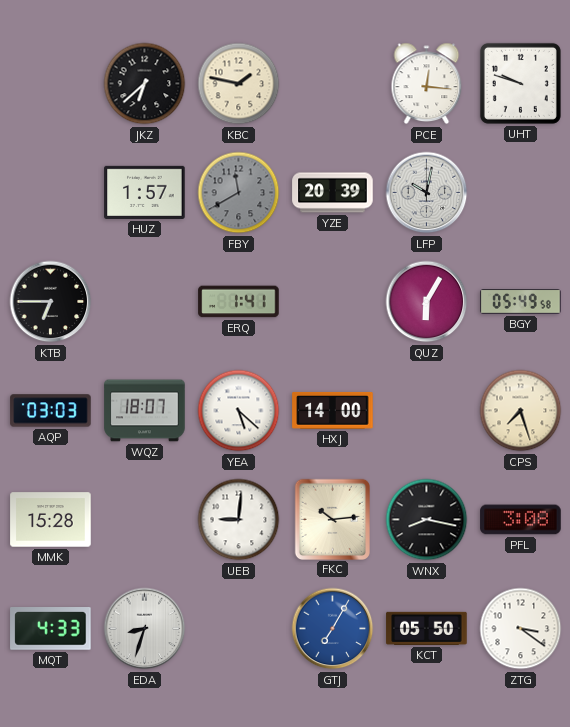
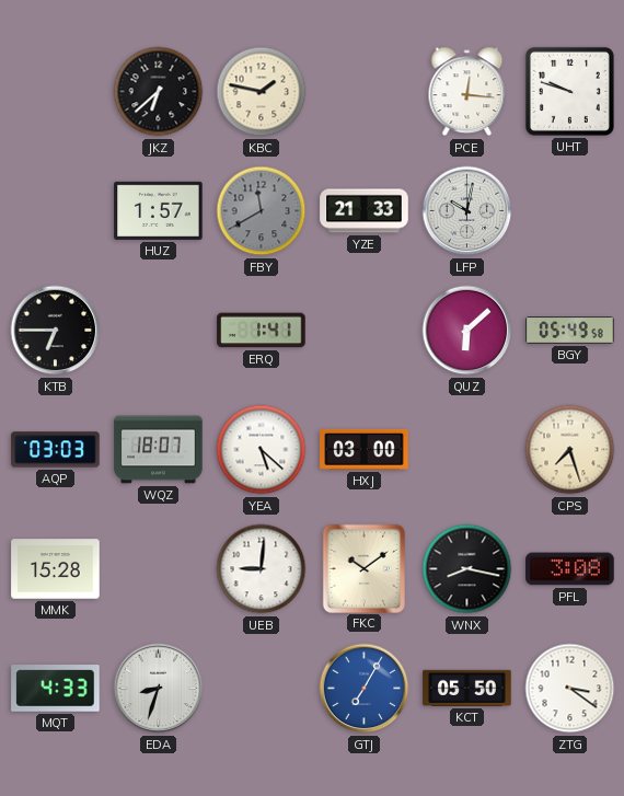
YZE: 20:39 -> 21:33 (365, 211)
QUZ: 6:05 -> 6:08 (467, 331)
HXJ: 14:00 -> 03:00 (365, 449)
FKC: 10:14 -> 10:09 (363, 568)
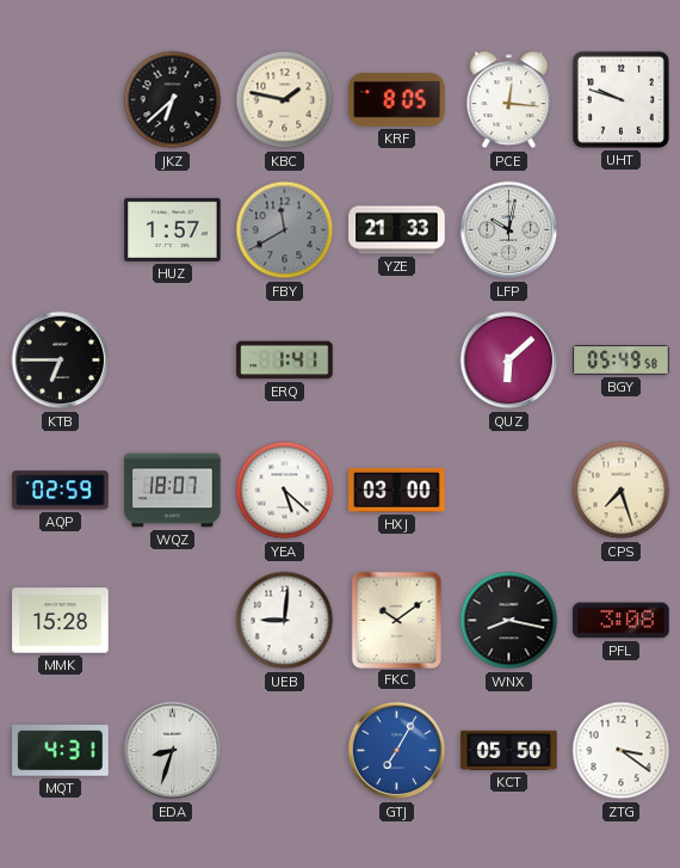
KRF: none -> 8:05 (397, 100)
AQP: 03:03 -> 02:59 (61, 491)
MQT: 4:33 -> 4:31 (61, 751)
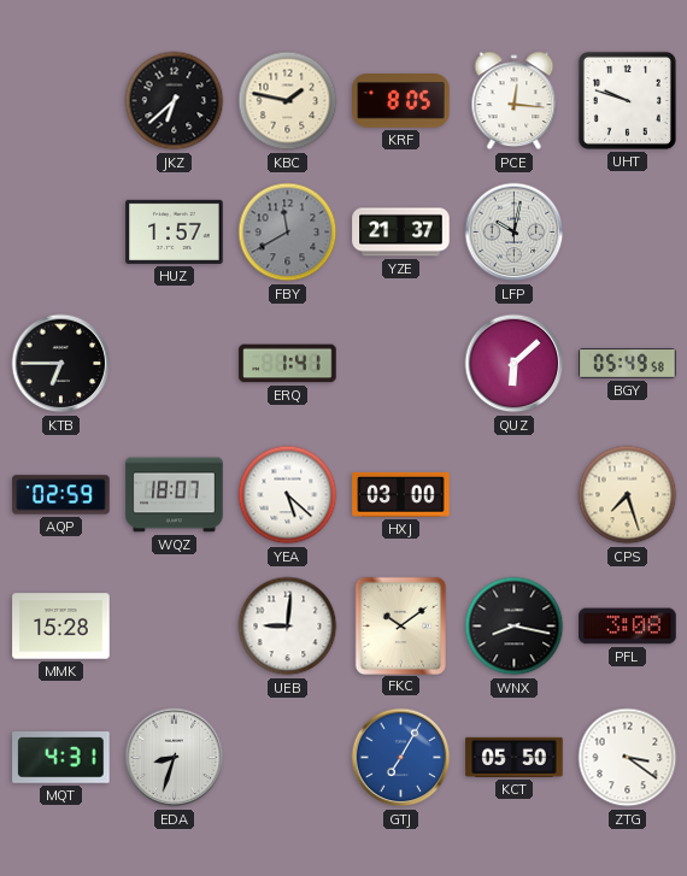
YZE: 21:33 -> 21:37 (401, 233)
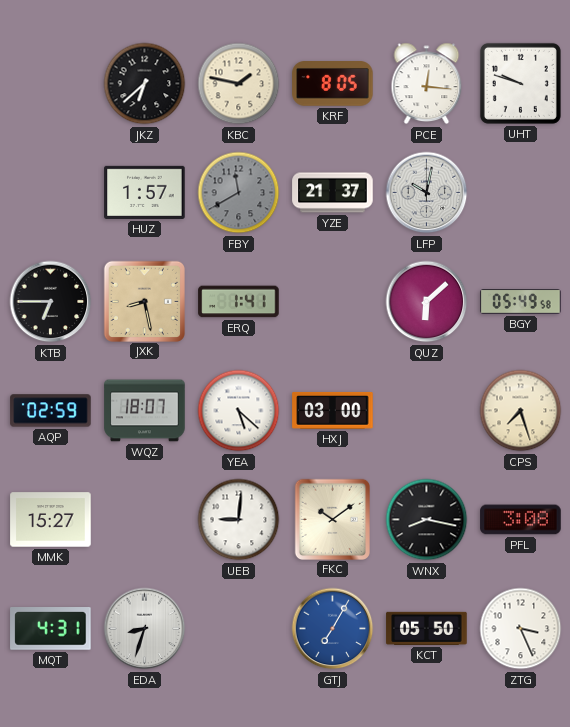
JXK: none -> 8:28 (144, 301)
MMK: 15:28 -> 15:27 (51, 520)
ZTG: 3:21 -> 3:26 (521, 629)
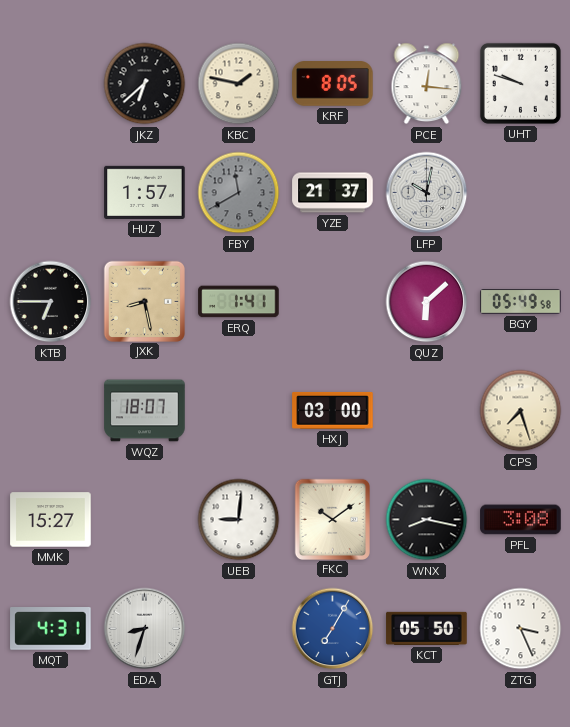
AQP: 02:59 -> none (51, 411)
YEA: 5:22 -> none (239, 411)
